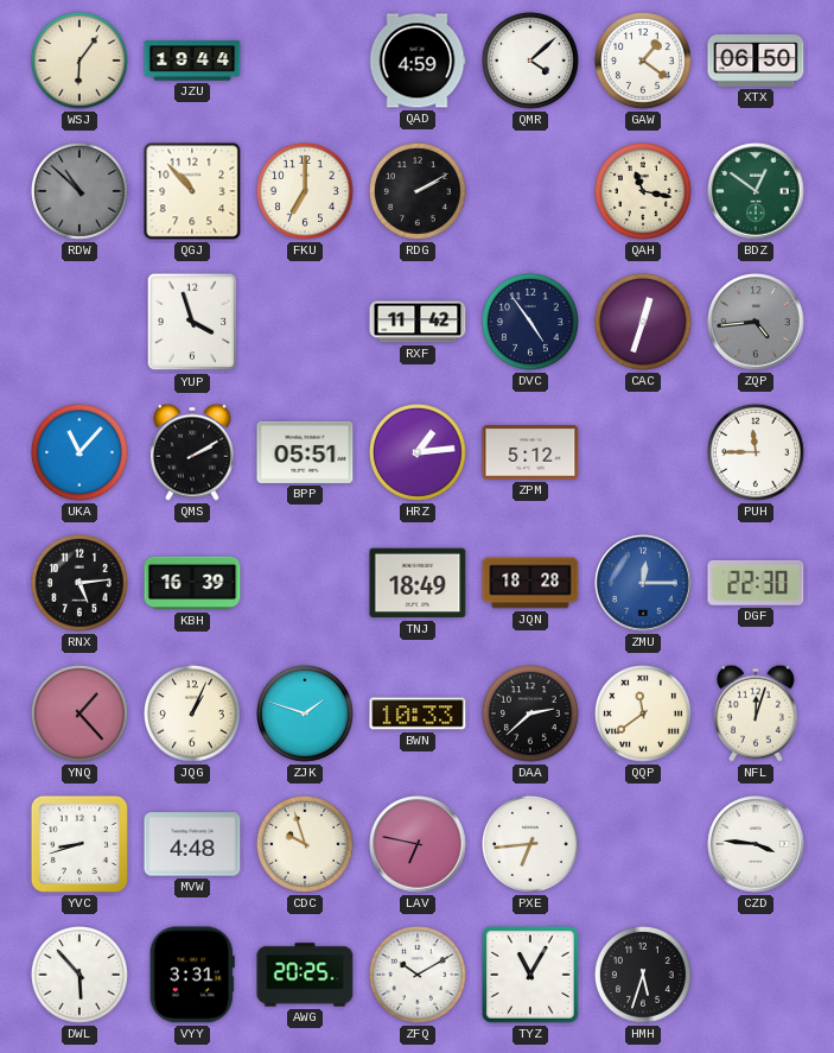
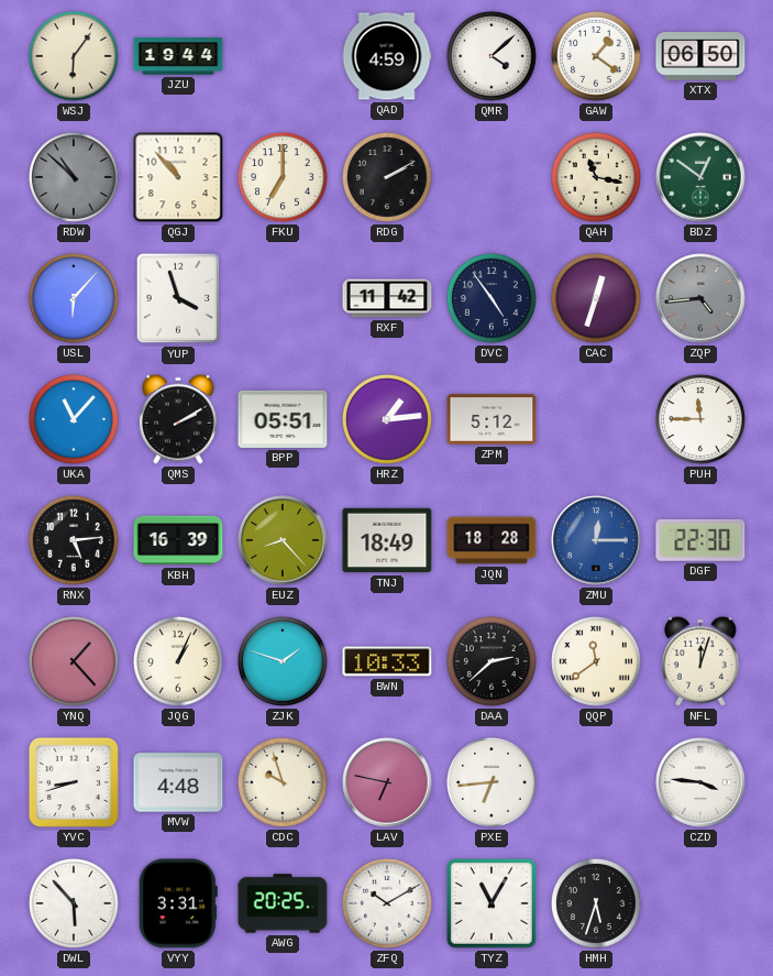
USL: none -> 6:07 (75, 299)
EUZ: none -> 8:23 (283, 540)
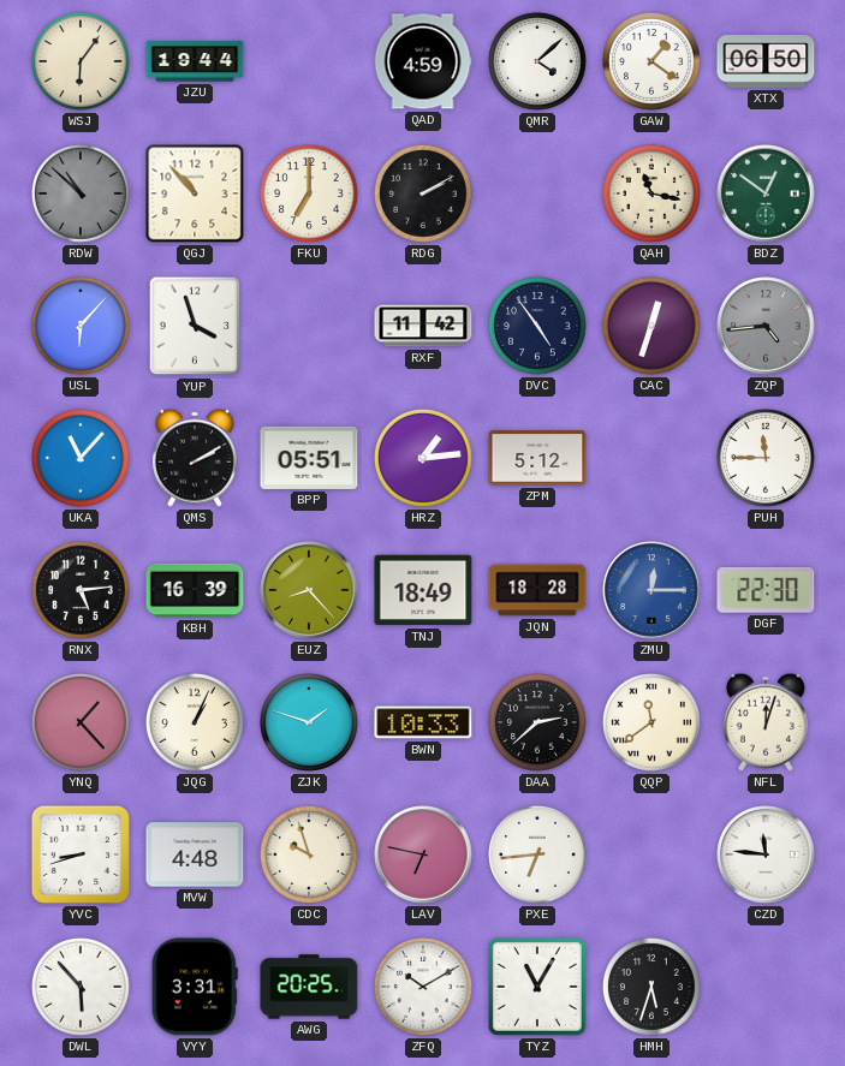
CZD: 3:46 -> 11:46 (766, 854)
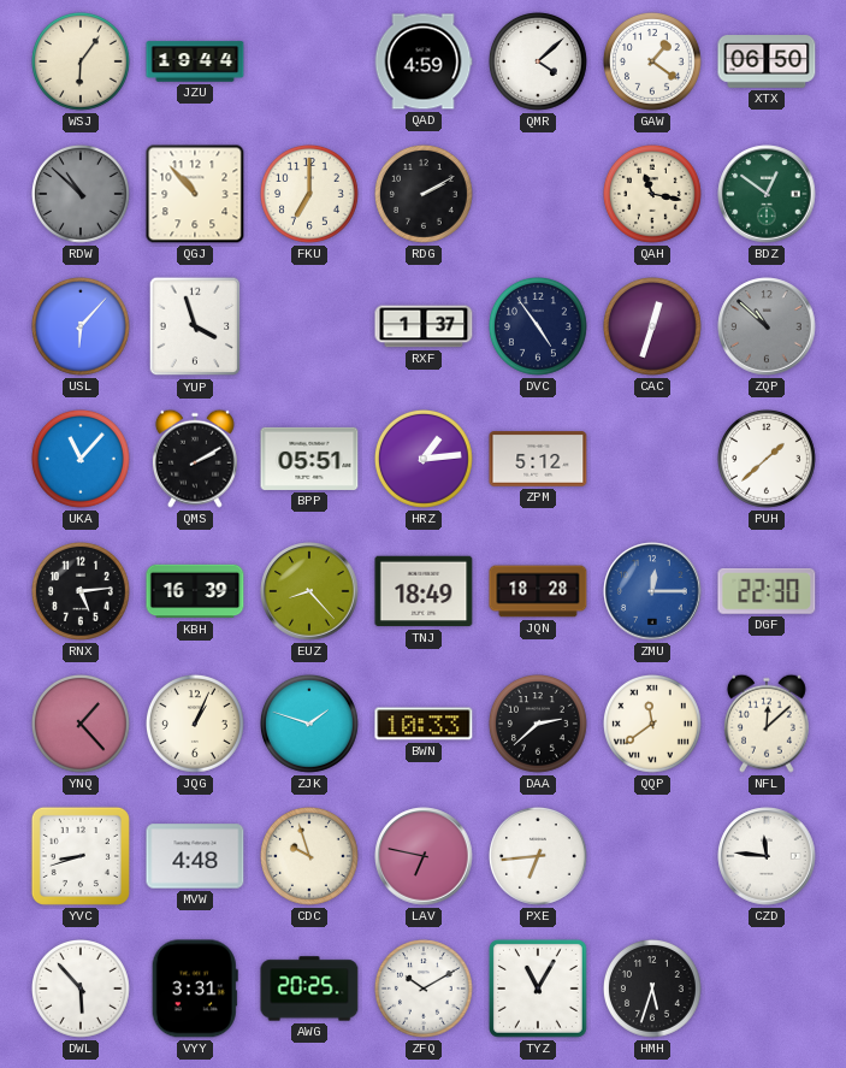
RXF: 11:42 -> 1:37 (424, 326)
ZQP: 4:44 -> 10:52 (767, 326)
PUH: 11:45 -> 1:38 (768, 460)
NFL: 12:03 -> 12:08 (767, 724)
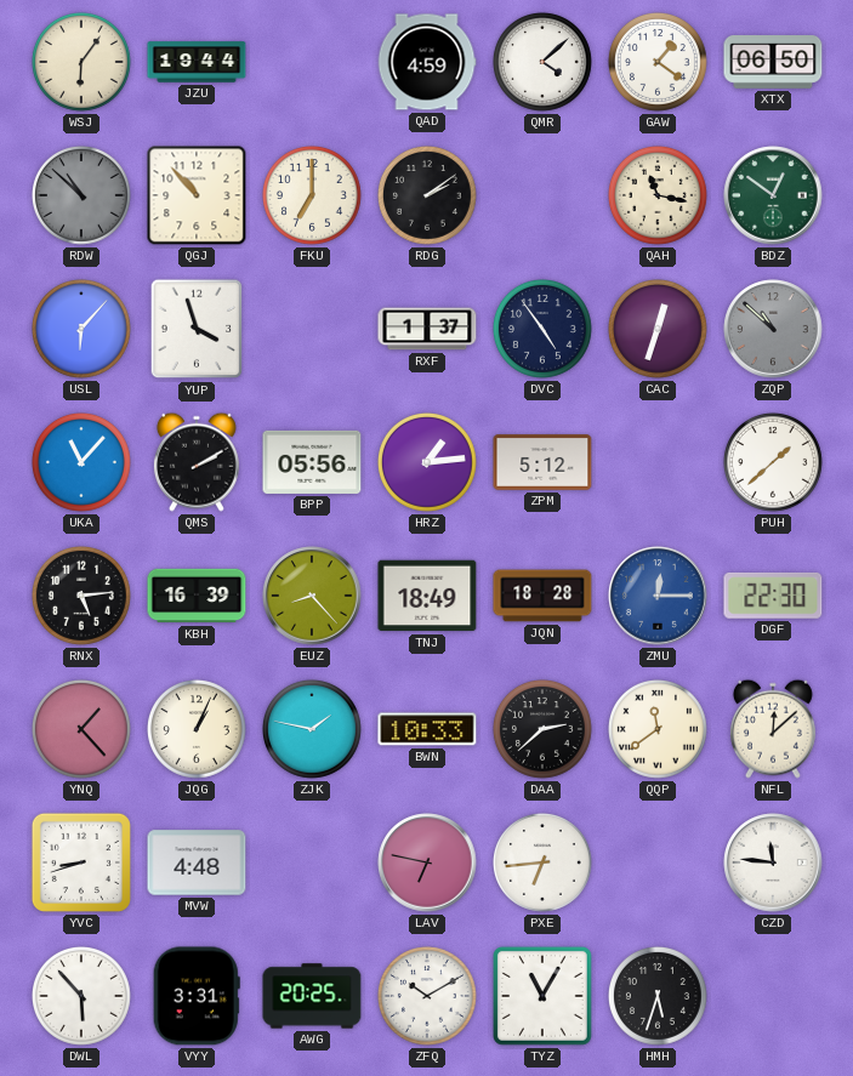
RDG: 2:10 -> 2:09 (428, 197)
BPP: 05:51 -> 05:56 (312, 462)
ZJK: 1:48 -> 1:47 (313, 730)
CDC: 9:57 -> none (310, 857)
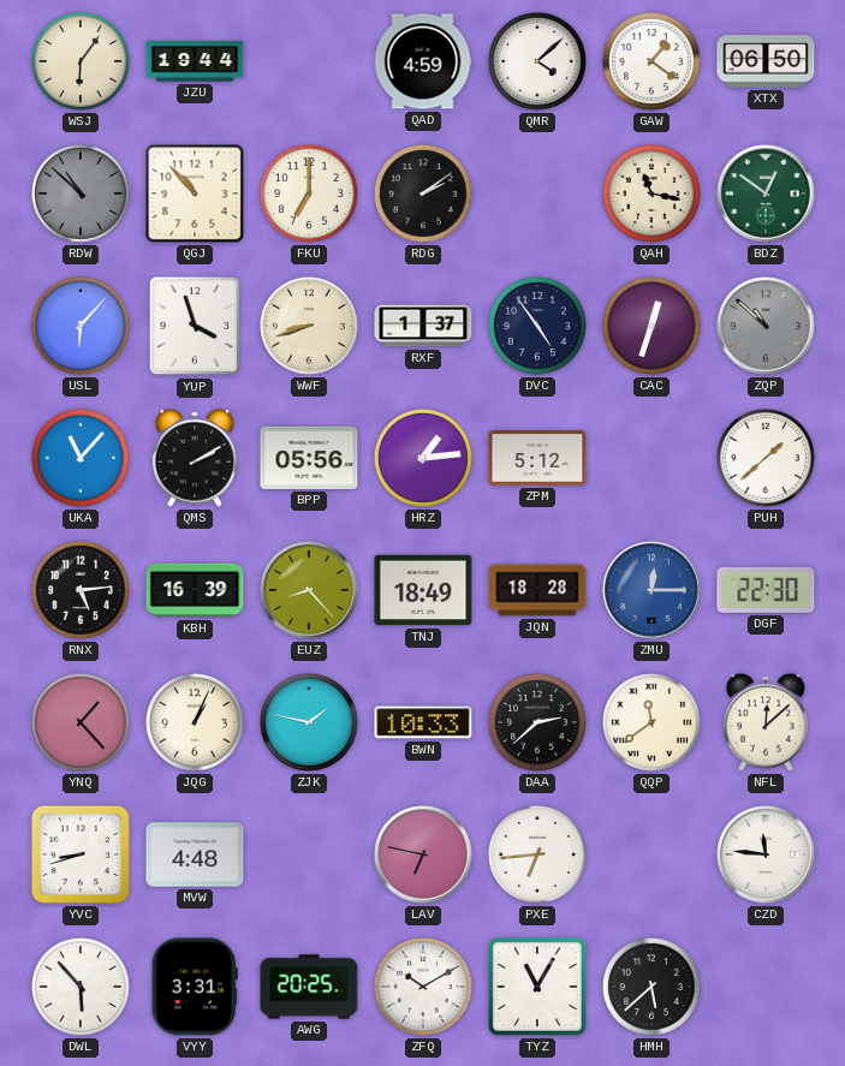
WWF: none -> 8:42 (310, 327)
HMH: 5:33 -> 5:38 (653, 988)
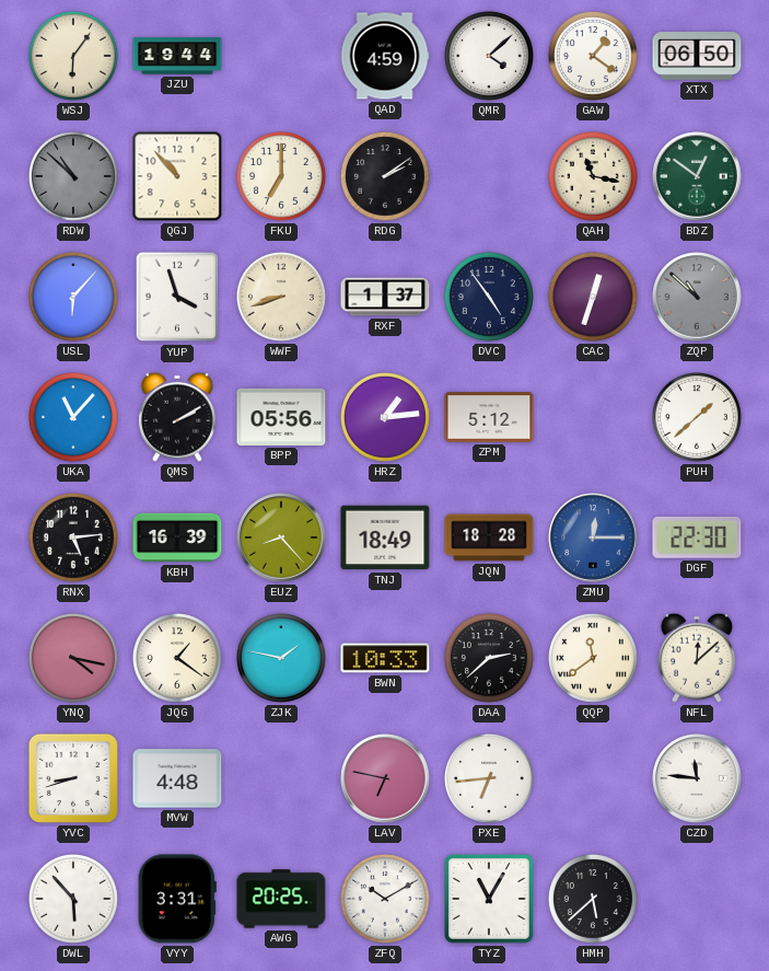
YNQ: 1:23 -> 4:17 (74, 659)
JQG: 1:04 -> 1:21 (178, 659)
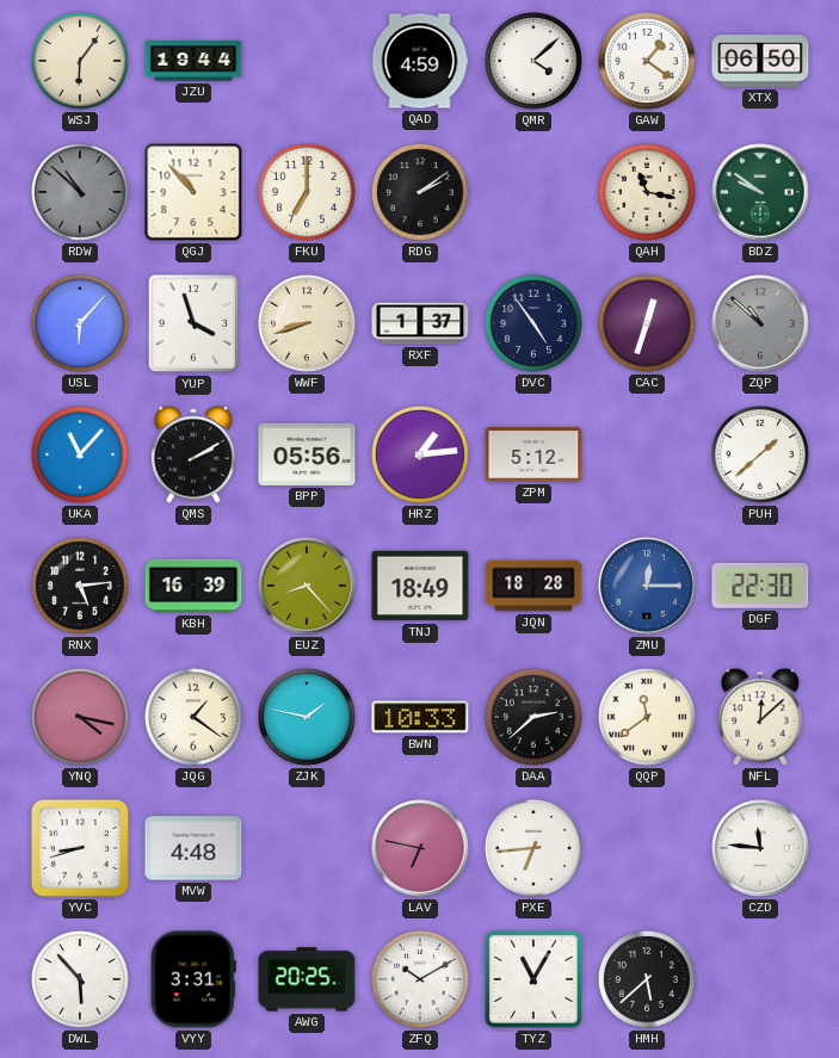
BDZ: 12:51 -> 9:51 (760, 192)
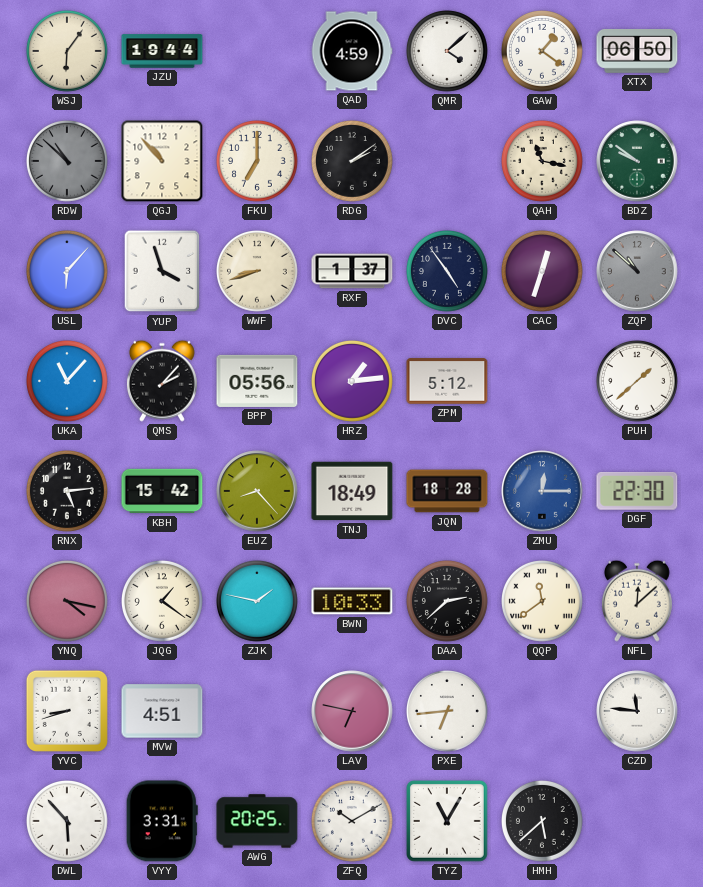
QMS: 2:10 -> 2:07 (162, 381)
KBH: 16:39 -> 15:42 (162, 491)
MVW: 4:48 -> 4:51 (162, 711)
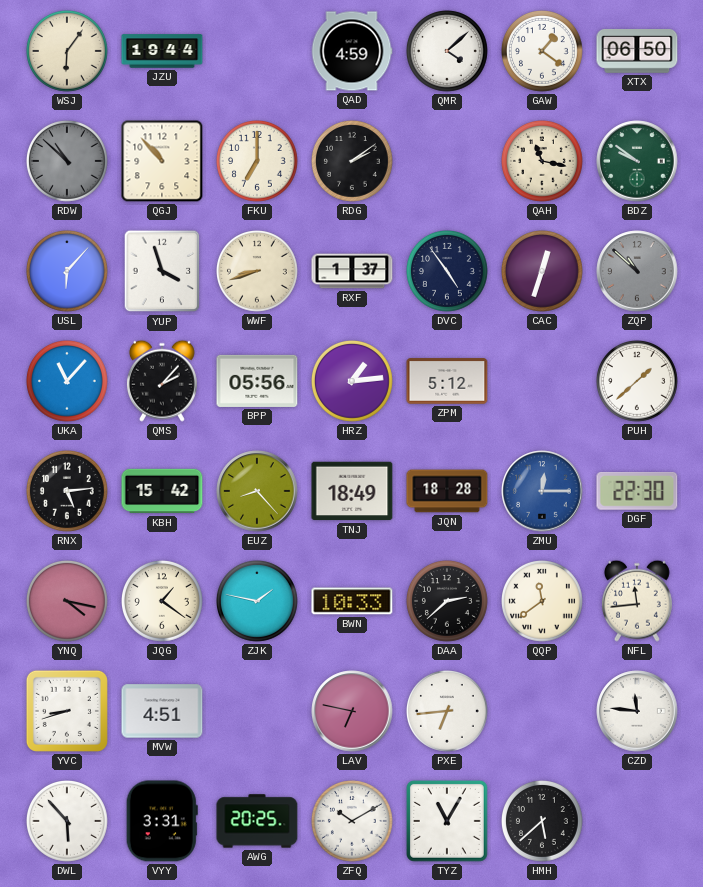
NFL: 12:08 -> 11:44 (637, 601)
